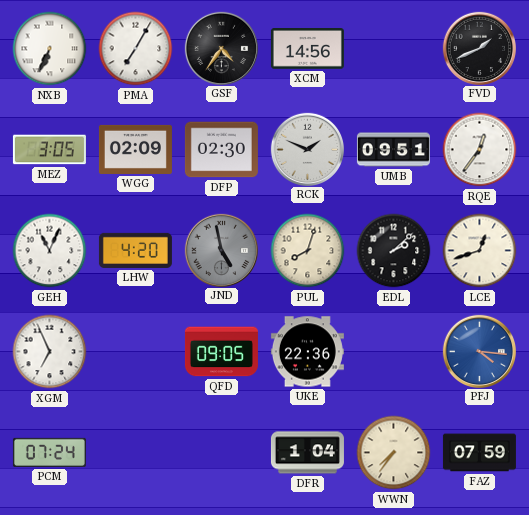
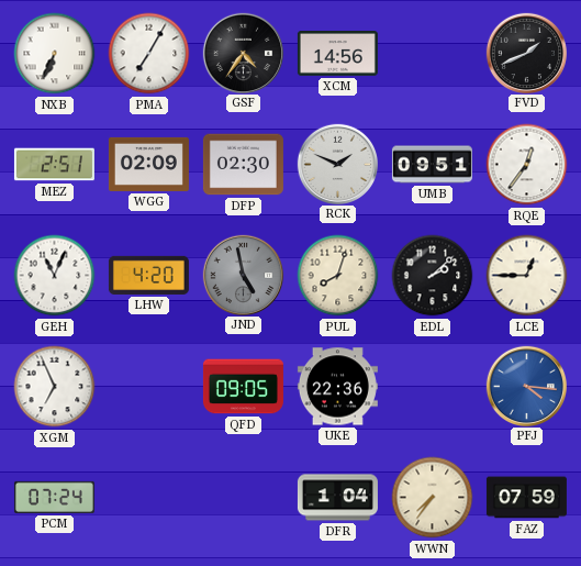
MEZ: 3:05 -> 2:51 (54, 165)
LCE: 12:42 -> 12:45 (527, 276)
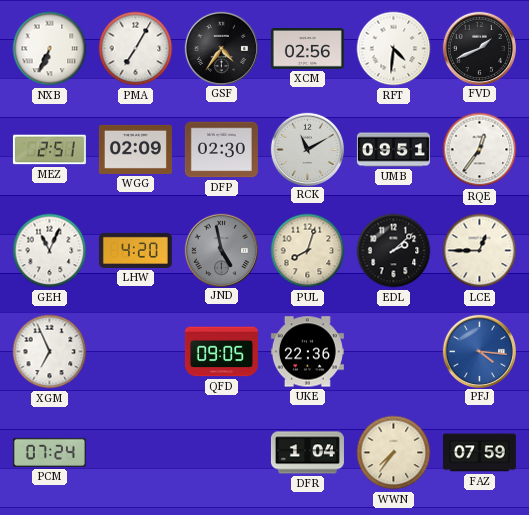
XCM: 14:56 -> 02:56 (307, 49)
RFT: none -> 4:31 (394, 49)
RCK: 1:49 -> 11:10 (307, 149)
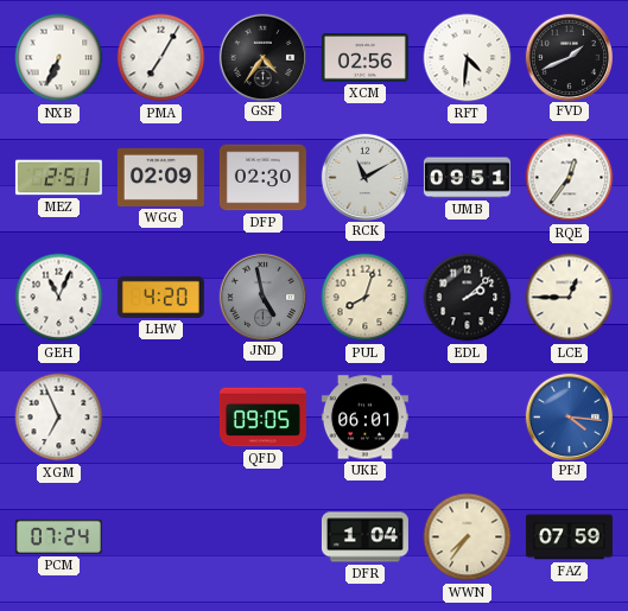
UKE: 22:36 -> 06:01 (364, 418)
